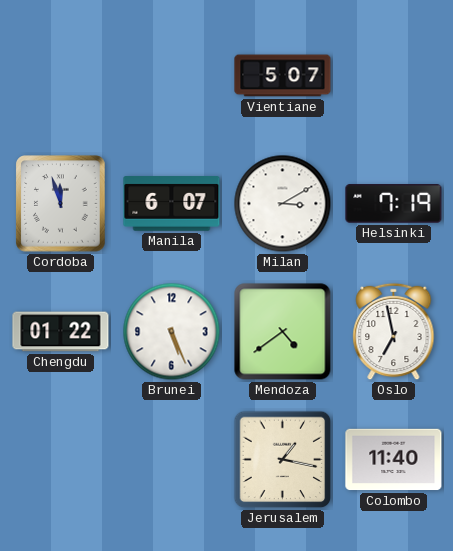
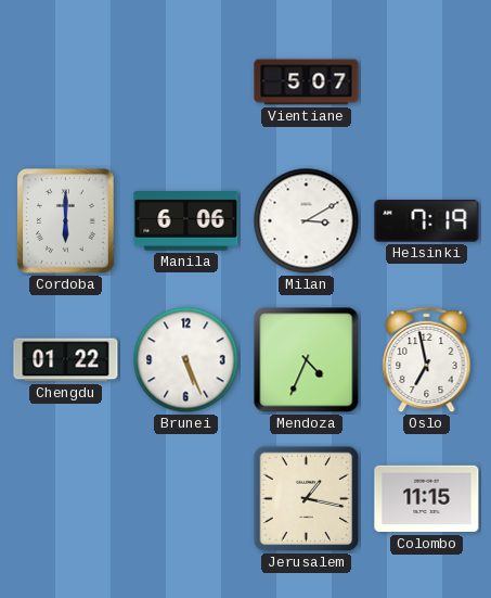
Cordoba: 11:57 -> 6:00 (66, 221)
Manila: 6:07 -> 6:06 (186, 221)
Mendoza: 4:39 -> 4:34 (307, 360)
Colombo: 11:40 -> 11:15 (427, 499)
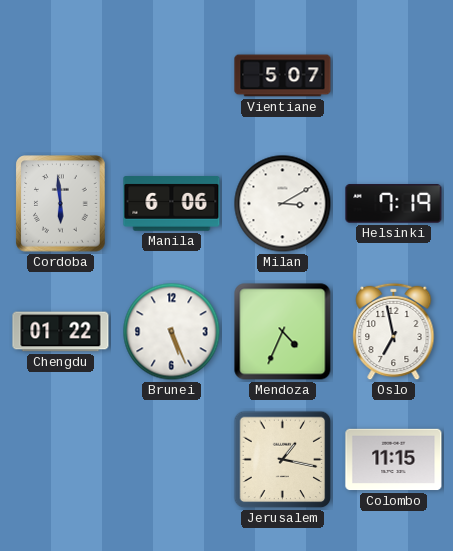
Cordoba: 6:00 -> 5:59 (61, 204)
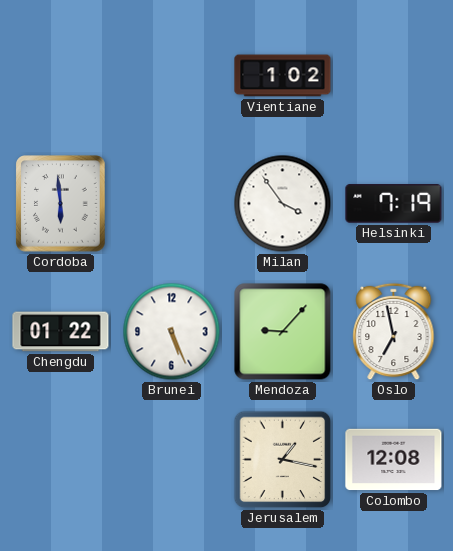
Vientiane: 5:07 -> 1:02 (283, 76)
Manila: 6:06 -> none (172, 204)
Milan: 3:10 -> 3:54 (283, 204)
Mendoza: 4:34 -> 9:07 (283, 332)
Colombo: 11:15 -> 12:08 (394, 460)
